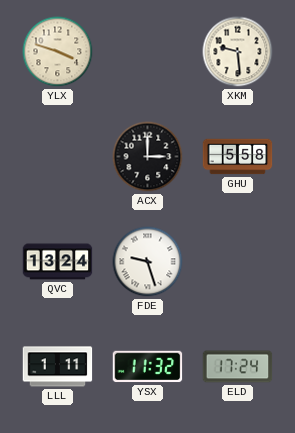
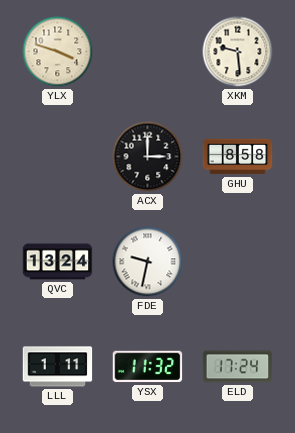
GHU: 5:58 -> 8:58 (238, 157)
FDE: 9:27 -> 9:32 (148, 262)
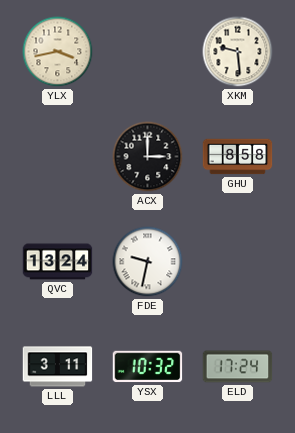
YLX: 3:48 -> 3:43 (58, 52)
LLL: 1:11 -> 3:11 (58, 367)
YSX: 11:32 -> 10:32 (148, 367)
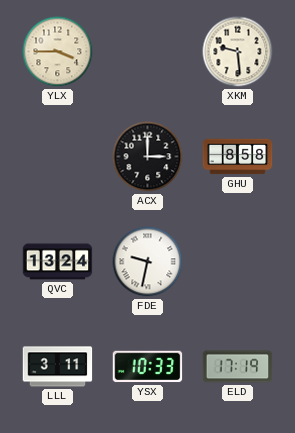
YLX: 3:43 -> 3:45 (58, 52)
YSX: 10:32 -> 10:33 (148, 367)
ELD: 17:24 -> 17:19 (238, 367)
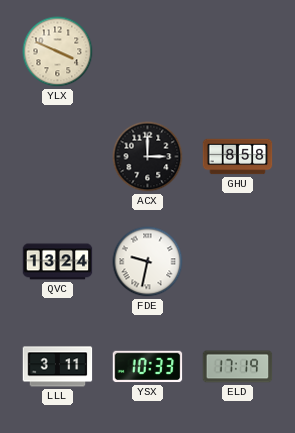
YLX: 3:45 -> 3:49 (58, 52)
XKM: 9:29 -> none (238, 52)
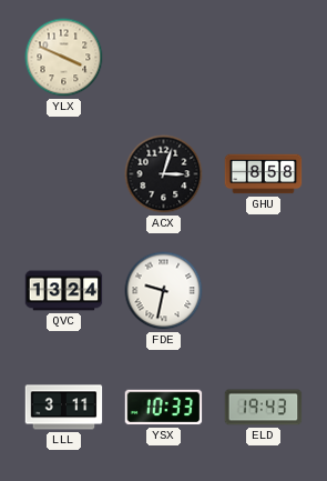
ACX: 3:00 -> 3:03 (164, 174)
ELD: 17:19 -> 19:43 (264, 408)
